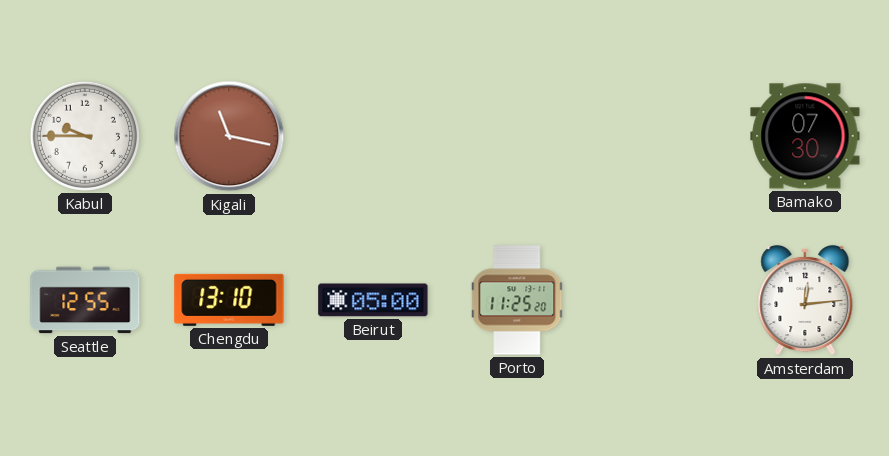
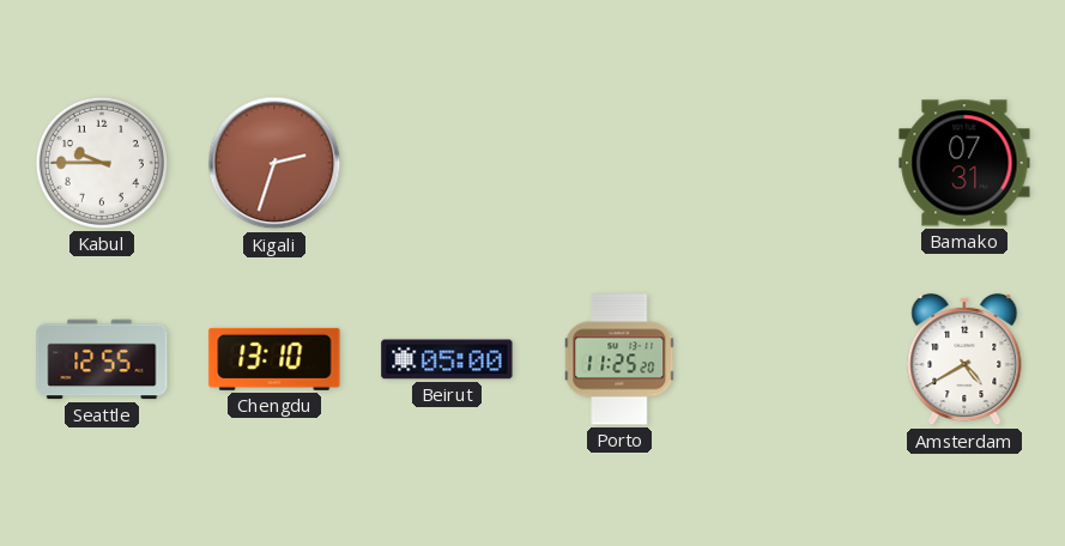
Kigali: 11:17 -> 2:33 (274, 163)
Bamako: 07:30 -> 07:31 (964, 163)
Amsterdam: 12:14 -> 4:40 (964, 359)
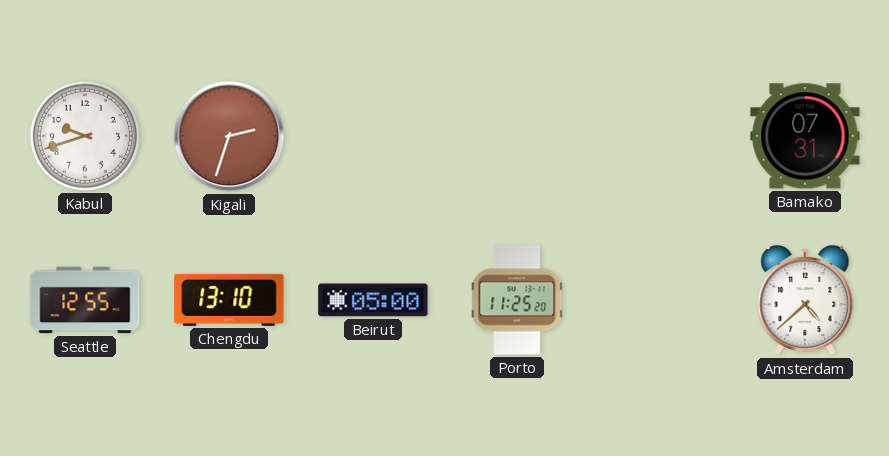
Kabul: 9:45 -> 9:42 (85, 136)
Amsterdam: 4:40 -> 4:38 (805, 300)
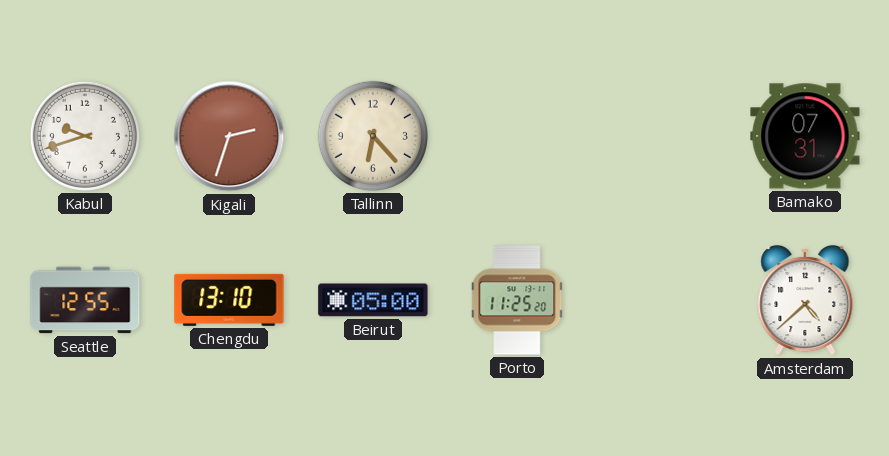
Tallinn: none -> 6:23 (373, 136)
